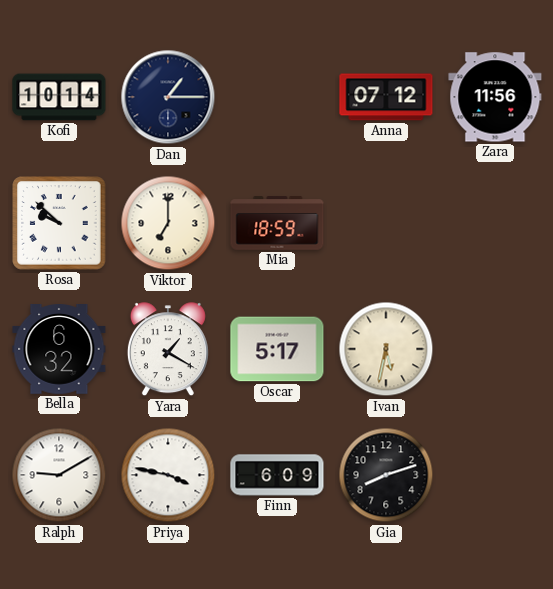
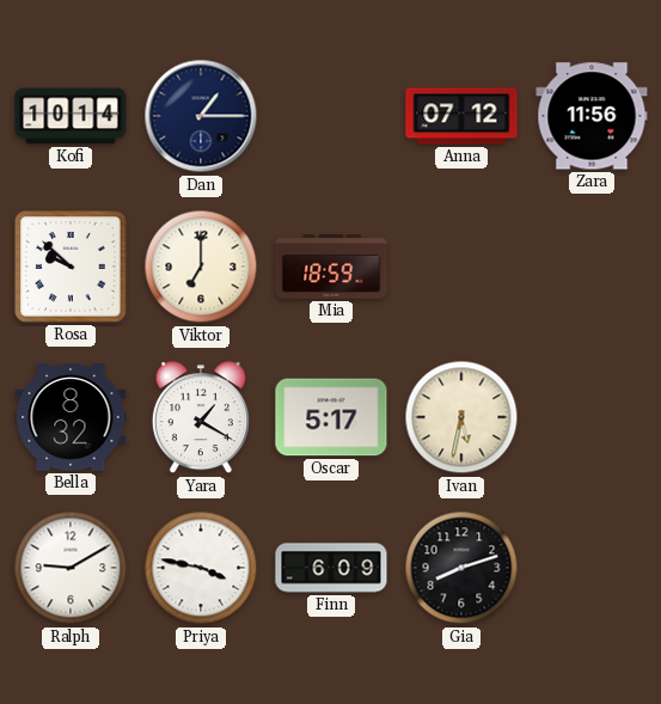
Bella: 6:32 -> 8:32 (71, 418)
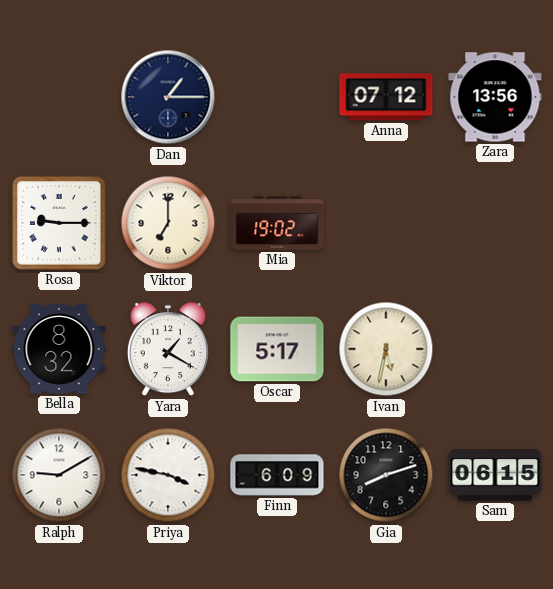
Kofi: 10:14 -> none (71, 116)
Zara: 11:56 -> 13:56 (495, 97)
Rosa: 9:52 -> 9:15 (59, 223)
Mia: 18:59 -> 19:02 (277, 223)
Sam: none -> 06:15 (495, 475)
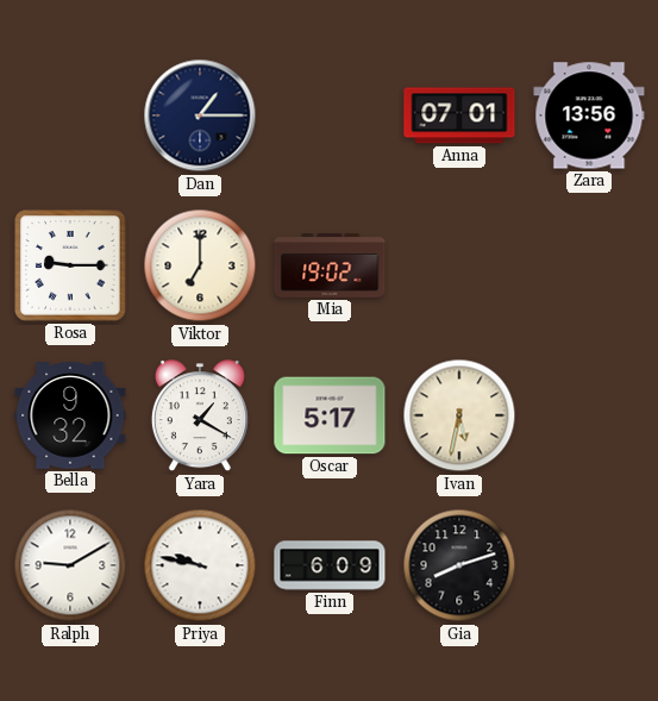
Anna: 07:12 -> 07:01 (459, 115)
Bella: 8:32 -> 9:32 (70, 417)
Priya: 3:47 -> 9:47 (200, 565)
Sam: 06:15 -> none (495, 475)
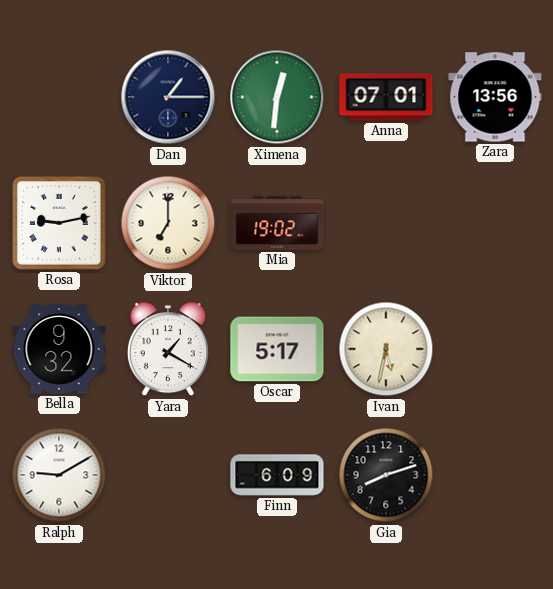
Ximena: none -> 12:31 (277, 97)
Rosa: 9:15 -> 9:13 (59, 223)
Priya: 9:47 -> none (200, 565)
